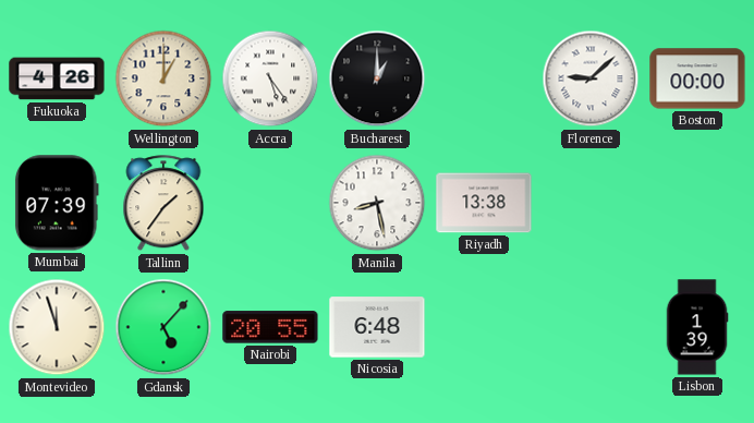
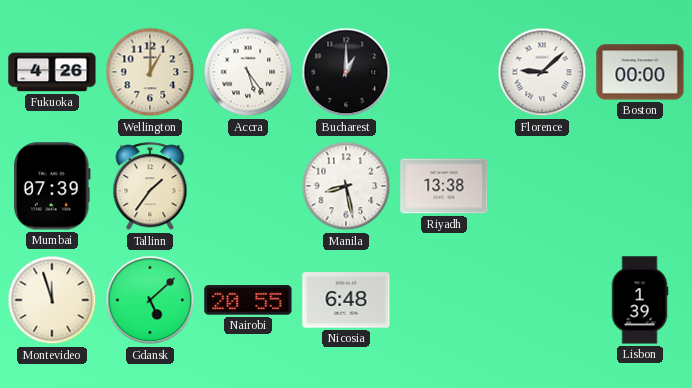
Gdansk: 5:07 -> 5:08 (150, 300)
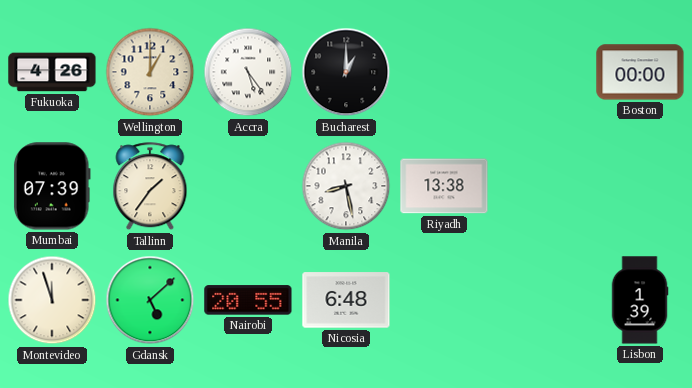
Florence: 9:08 -> none (542, 72)
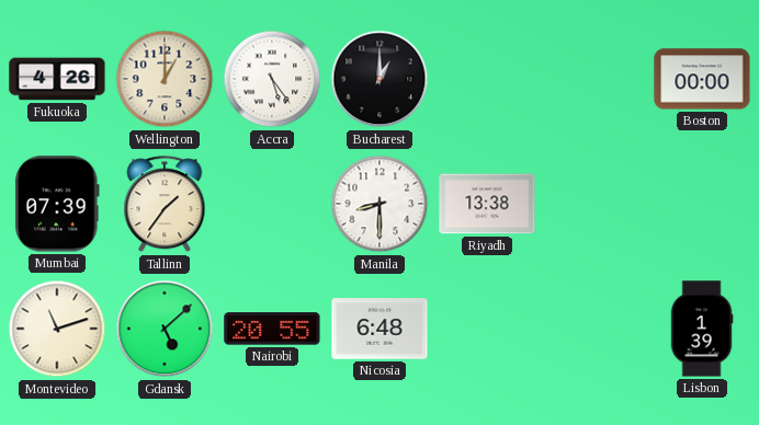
Manila: 8:28 -> 8:30 (379, 204)
Montevideo: 11:57 -> 11:12 (57, 329)
